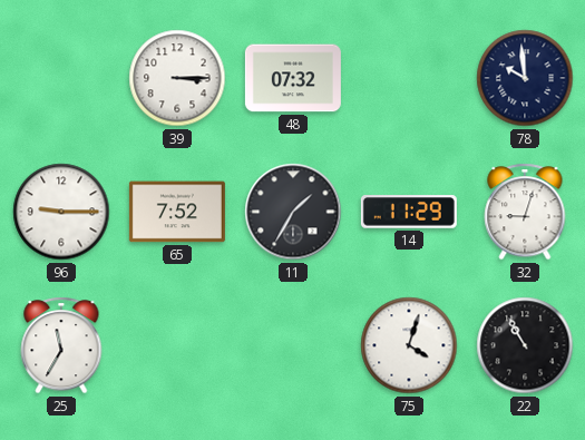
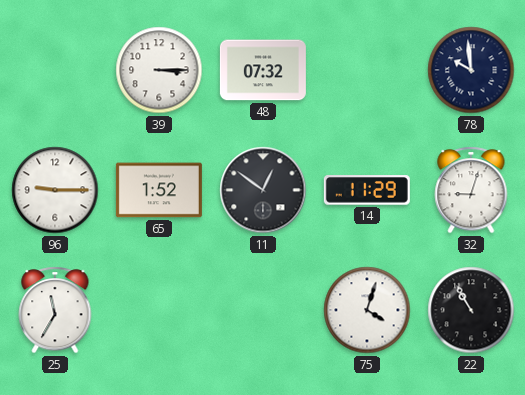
65: 7:52 -> 1:52 (159, 190)
11: 1:35 -> 12:51 (263, 190)
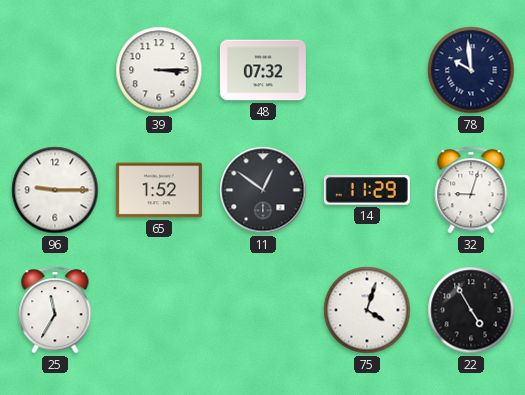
22: 10:55 -> 4:55 (471, 310)
